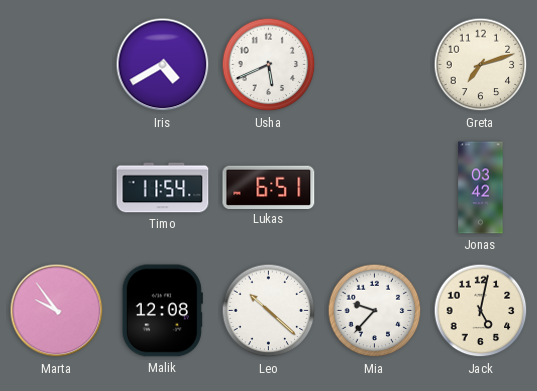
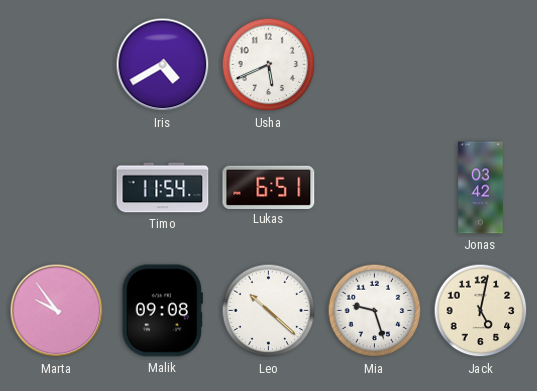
Greta: 7:12 -> none (481, 65)
Malik: 12:08 -> 09:08 (162, 311)
Mia: 9:37 -> 9:27 (375, 311)
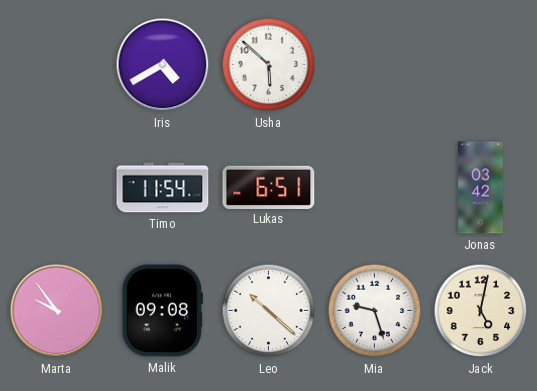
Usha: 5:41 -> 5:52 (269, 65)
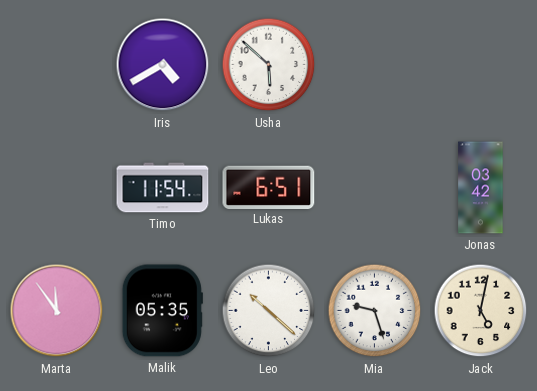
Marta: 9:54 -> 11:54 (57, 311)
Malik: 09:08 -> 05:35 (162, 311)
